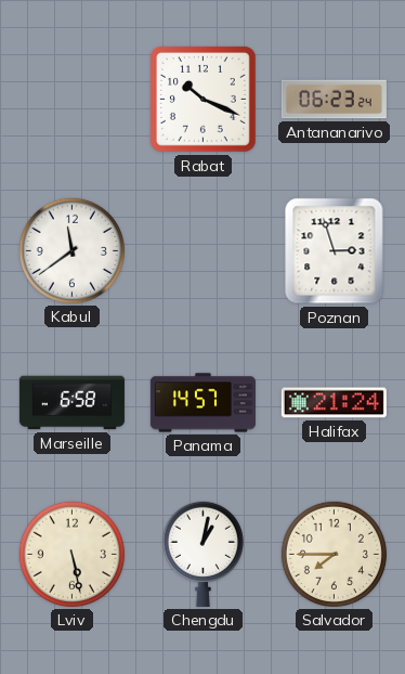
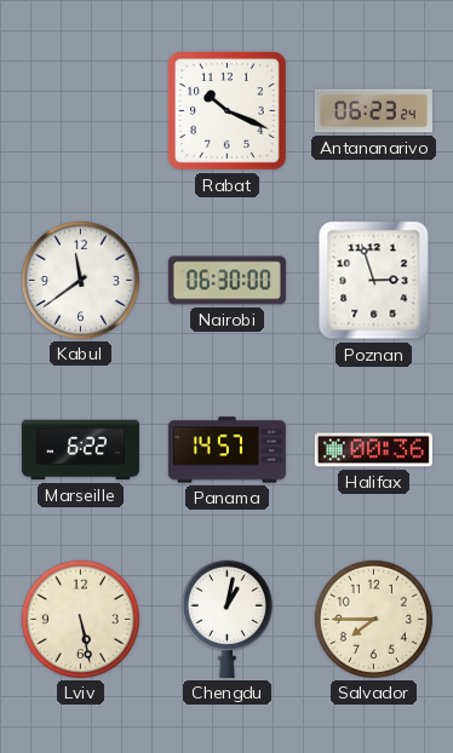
Nairobi: none -> 06:30 (226, 281)
Marseille: 6:58 -> 6:22 (80, 450)
Halifax: 21:24 -> 00:36 (373, 450)
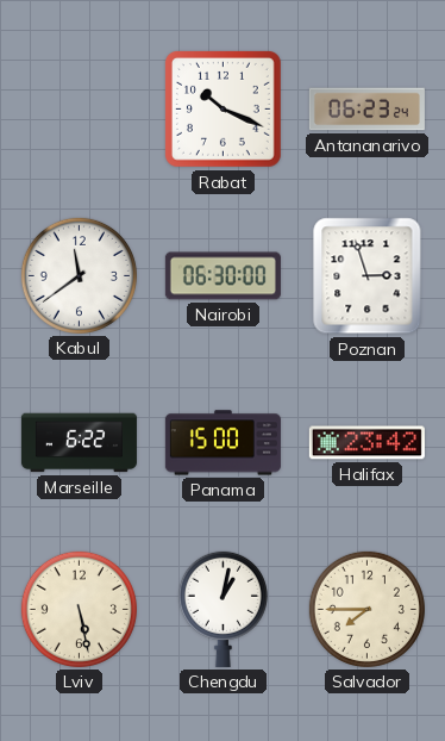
Panama: 14:57 -> 15:00 (223, 443)
Halifax: 00:36 -> 23:42 (366, 443)
